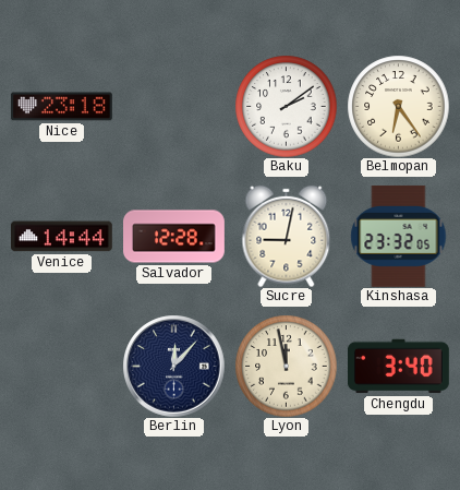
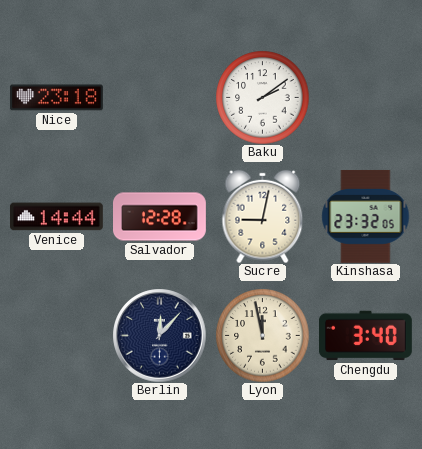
Belmopan: 6:24 -> none (398, 106)
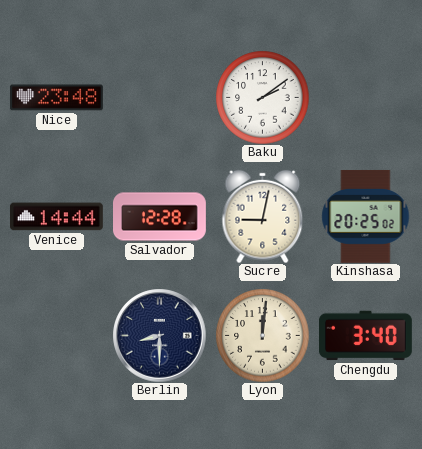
Nice: 23:18 -> 23:48 (56, 98)
Kinshasa: 23:32 -> 20:25 (366, 216)
Berlin: 12:07 -> 8:30 (159, 335)
Lyon: 11:58 -> 12:01 (262, 335)
